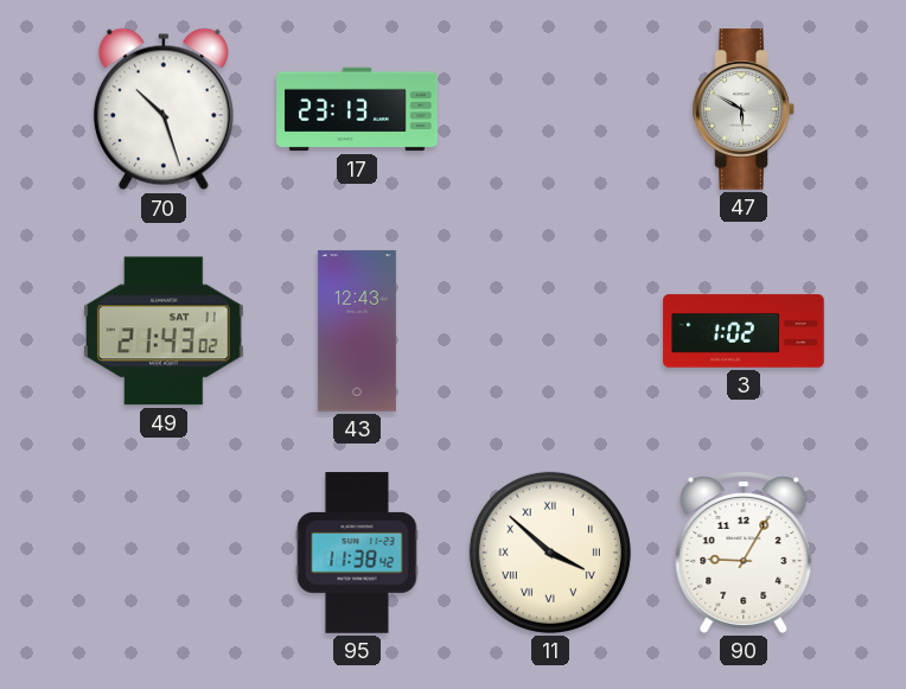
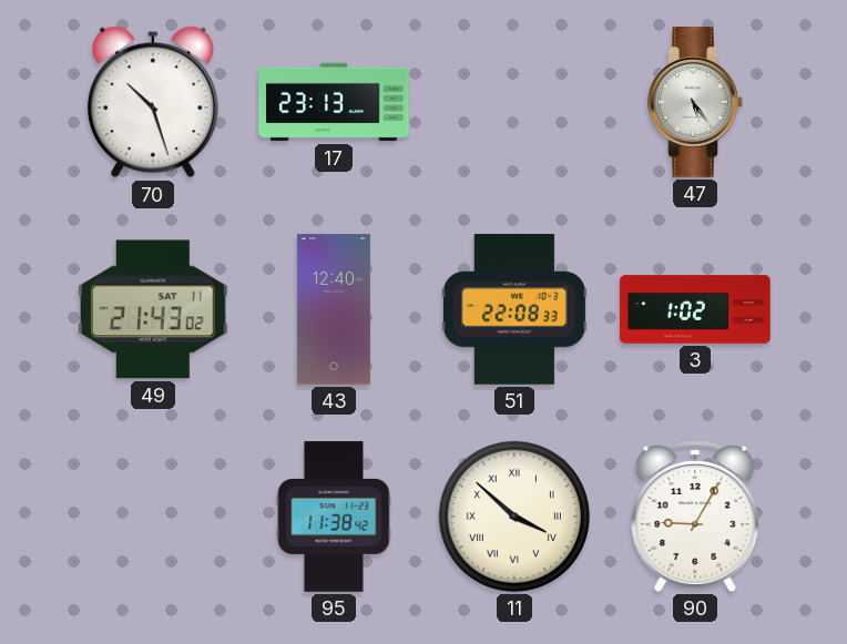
47: 5:50 -> 5:24 (695, 102)
43: 12:43 -> 12:40 (334, 309)
51: none -> 22:08 (514, 309)
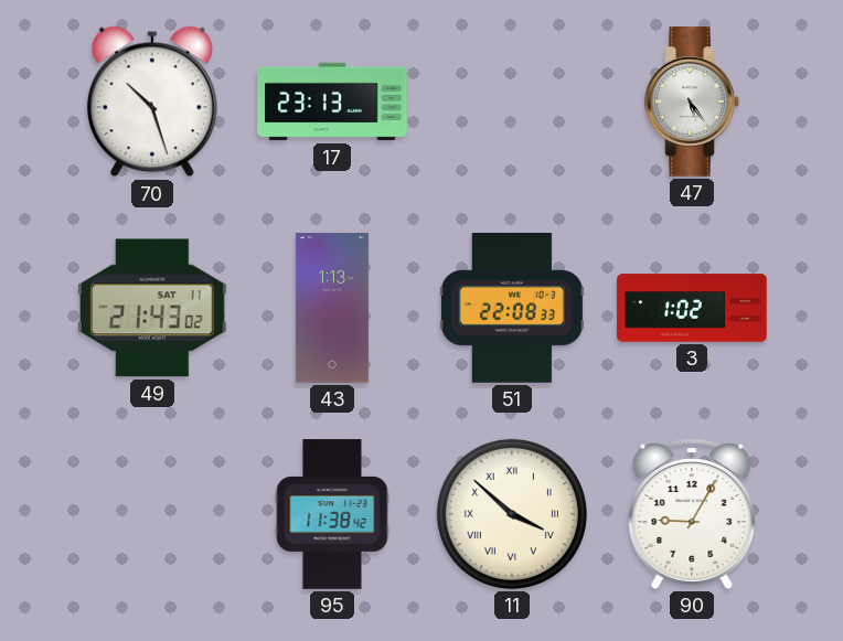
43: 12:40 -> 1:13 (332, 308)
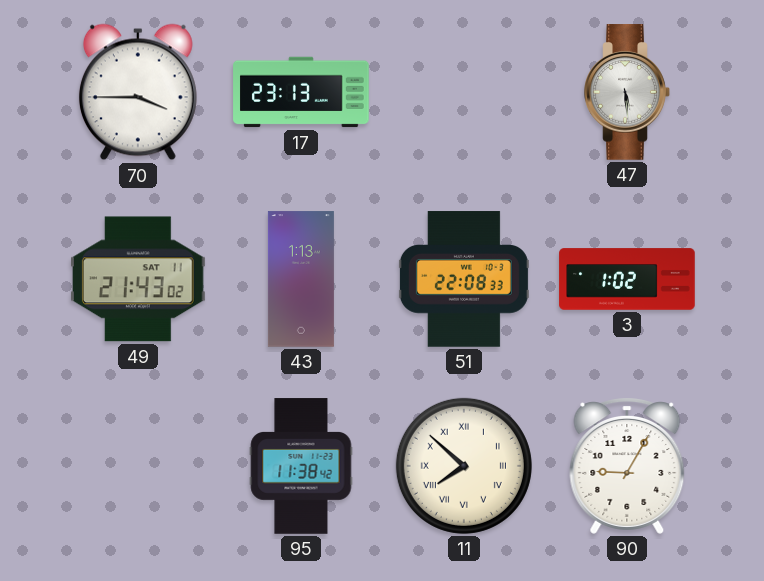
70: 10:27 -> 3:45 (138, 92)
47: 5:24 -> 5:29 (627, 92)
11: 3:52 -> 7:52 (464, 466)
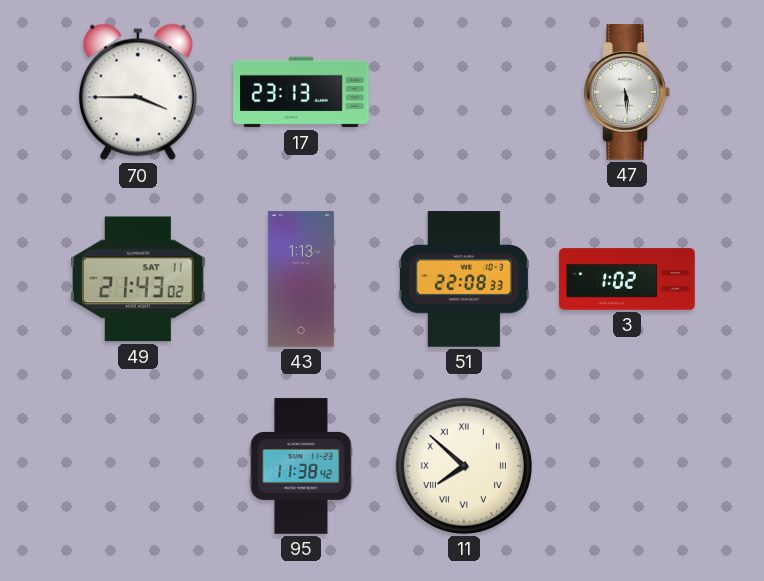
90: 9:05 -> none (627, 466)
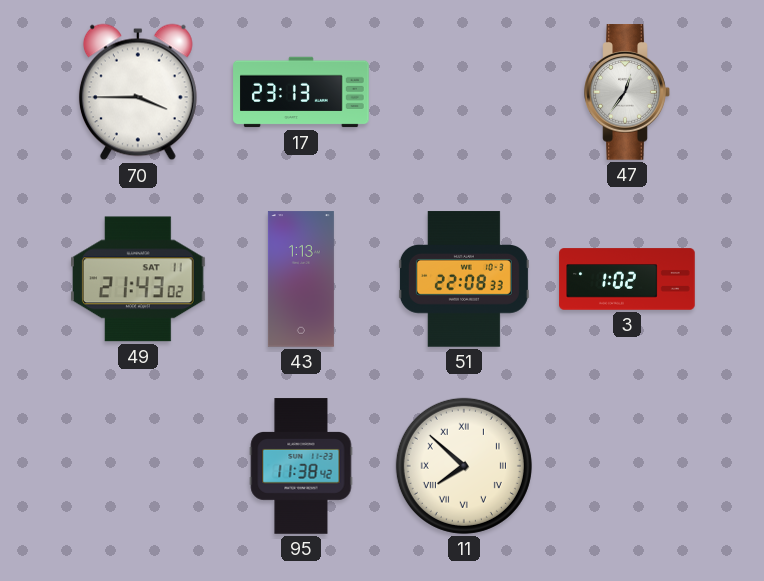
47: 5:29 -> 12:36 (627, 92)
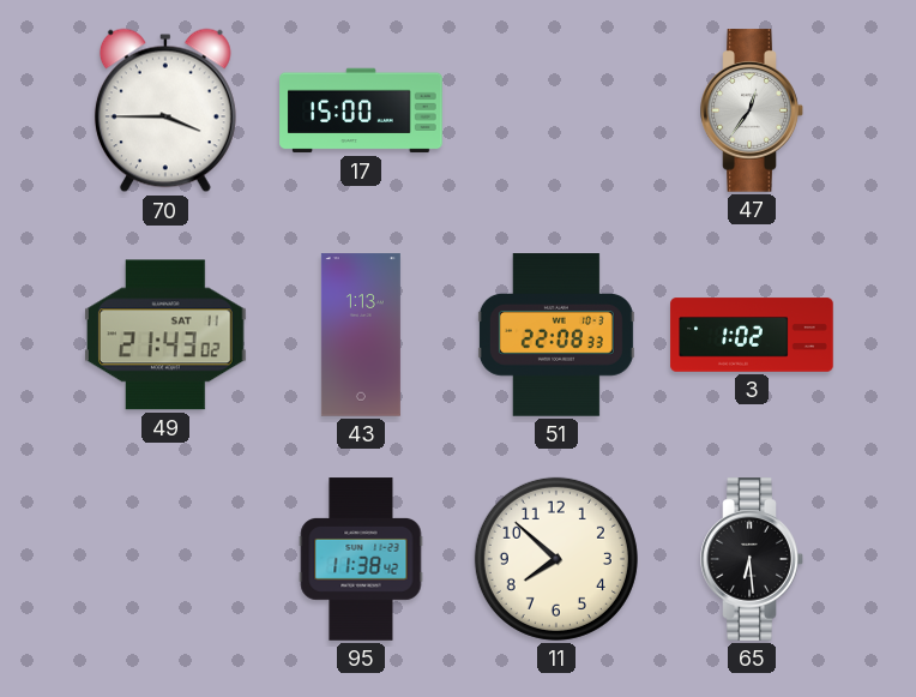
17: 23:13 -> 15:00 (361, 110)
11 numerals: Roman -> Arabic (556, 559)
65: none -> 6:29 (752, 559)
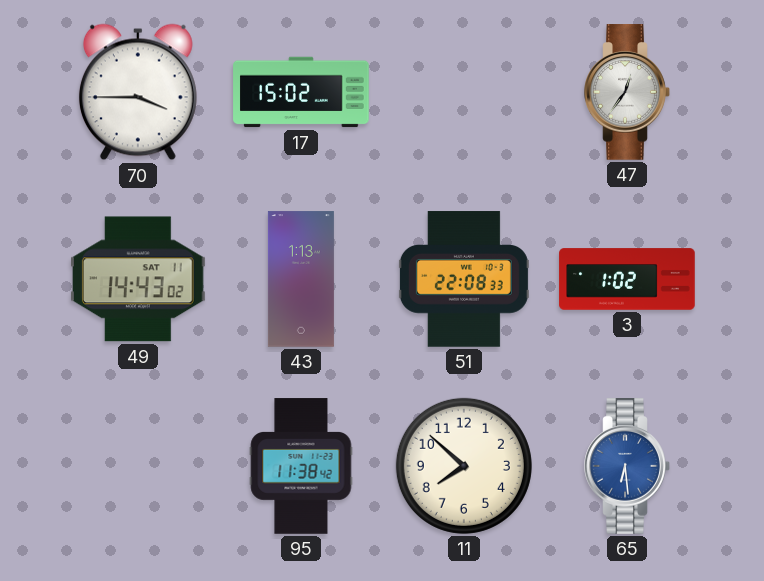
17: 15:00 -> 15:02 (301, 92)
49: 21:43 -> 14:43 (139, 279)
65 dial: black -> blue (627, 466)
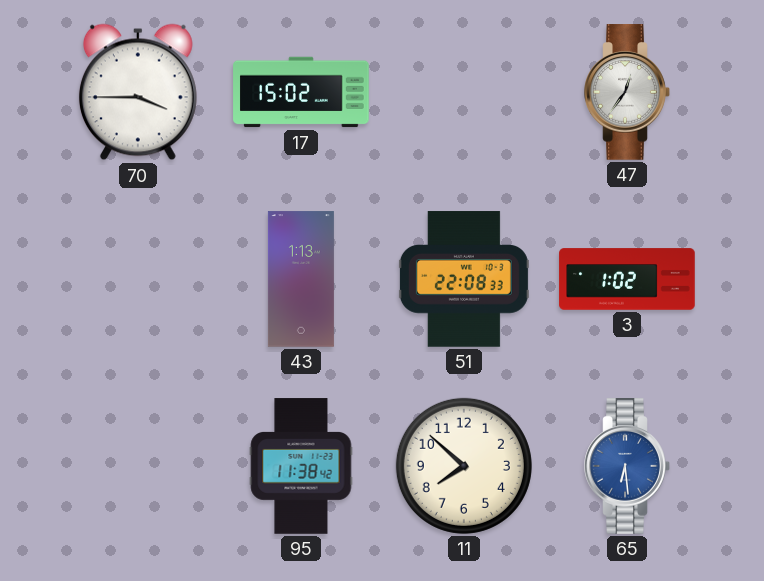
49: 14:43 -> none (139, 279)
